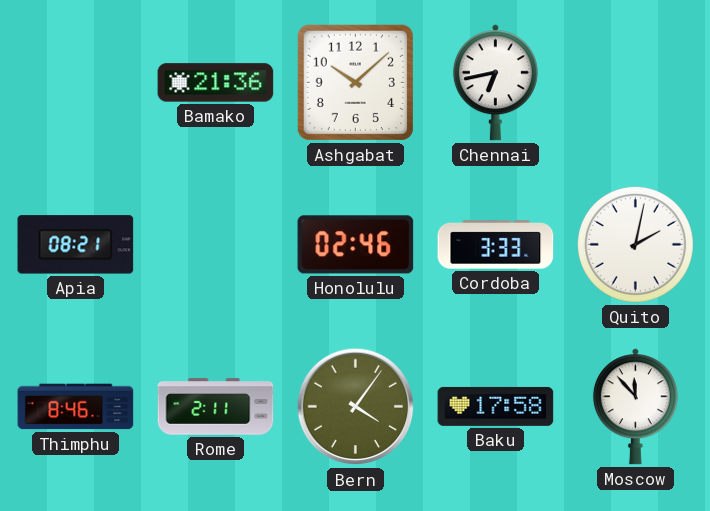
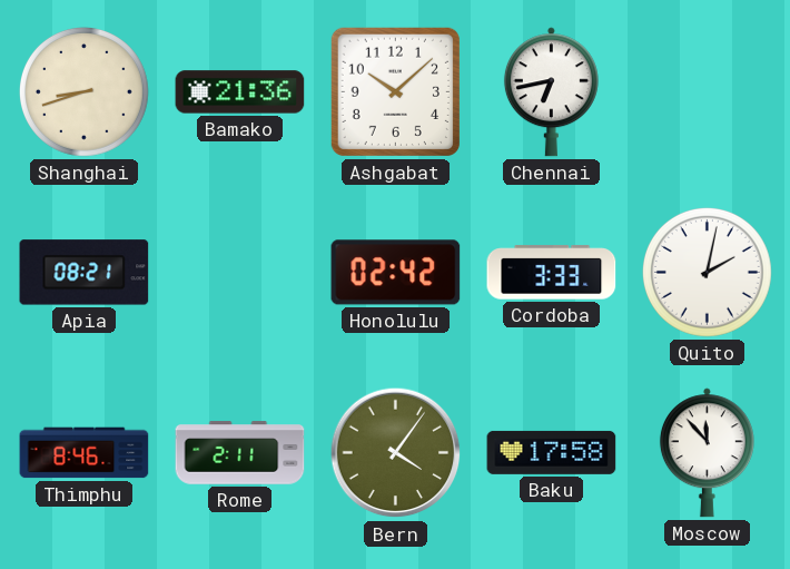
Shanghai: none -> 8:42 (83, 91)
Honolulu: 02:46 -> 02:42 (396, 273)
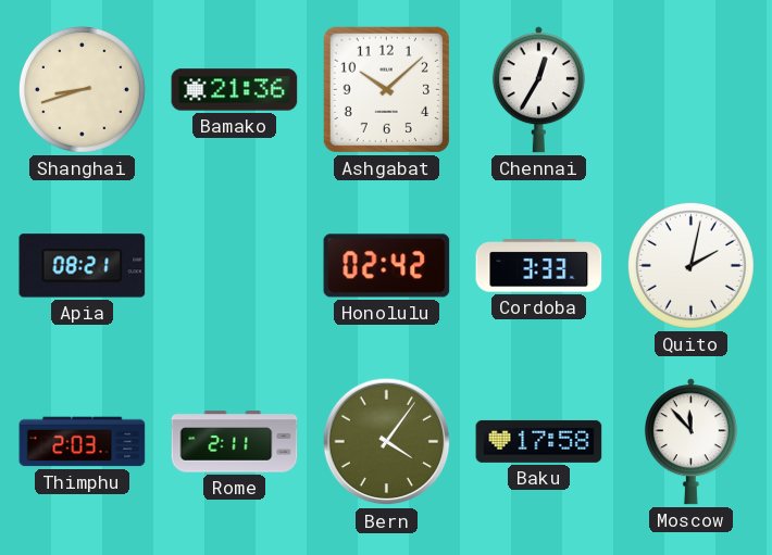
Chennai: 6:43 -> 12:35 (538, 90)
Thimphu: 8:46 -> 2:03 (83, 442)
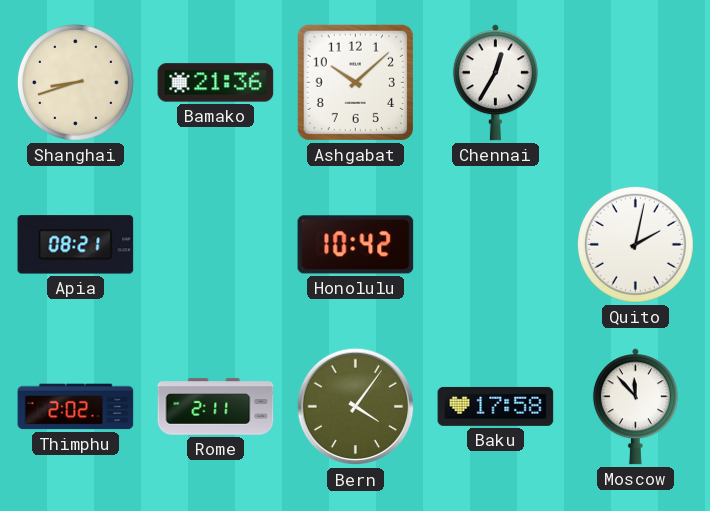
Honolulu: 02:42 -> 10:42 (356, 245)
Cordoba: 3:33 -> none (539, 266)
Thimphu: 2:03 -> 2:02 (76, 407)
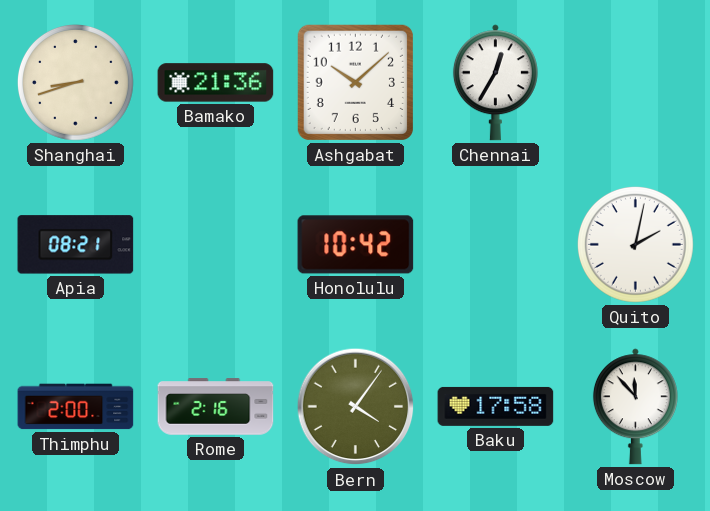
Thimphu: 2:02 -> 2:00 (76, 407)
Rome: 2:11 -> 2:16 (216, 407)
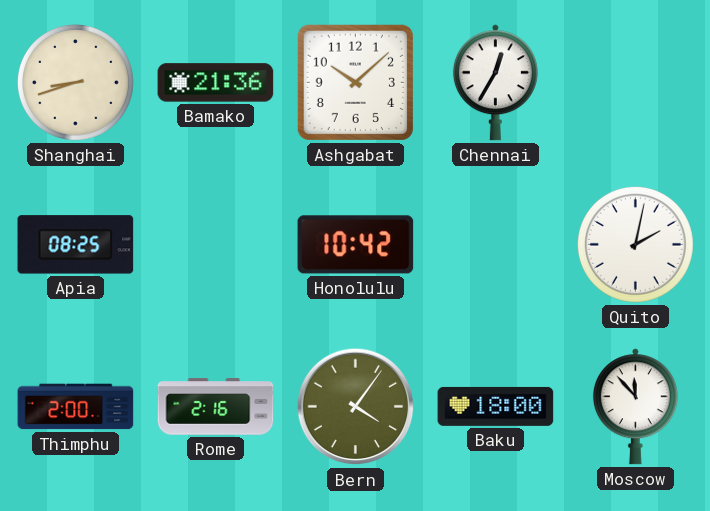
Apia: 08:21 -> 08:25 (76, 245)
Baku: 17:58 -> 18:00 (496, 406)
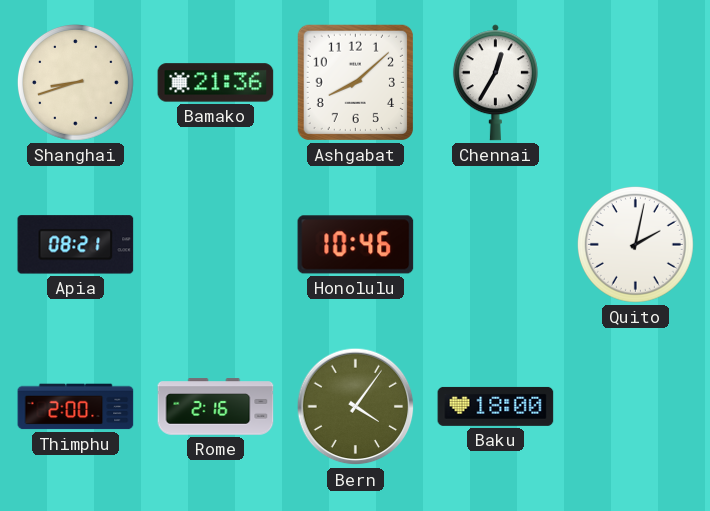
Ashgabat: 10:08 -> 8:08 (355, 82)
Apia: 08:25 -> 08:21 (76, 245)
Honolulu: 10:42 -> 10:46 (356, 245)
Moscow: 11:53 -> none (635, 407)
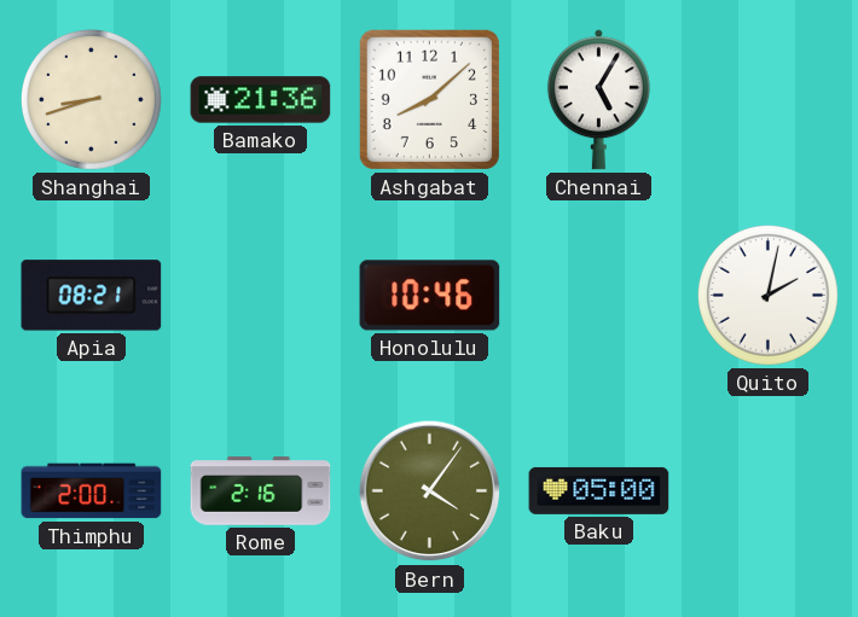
Chennai: 12:35 -> 5:05 (598, 100)
Baku: 18:00 -> 05:00 (599, 490)
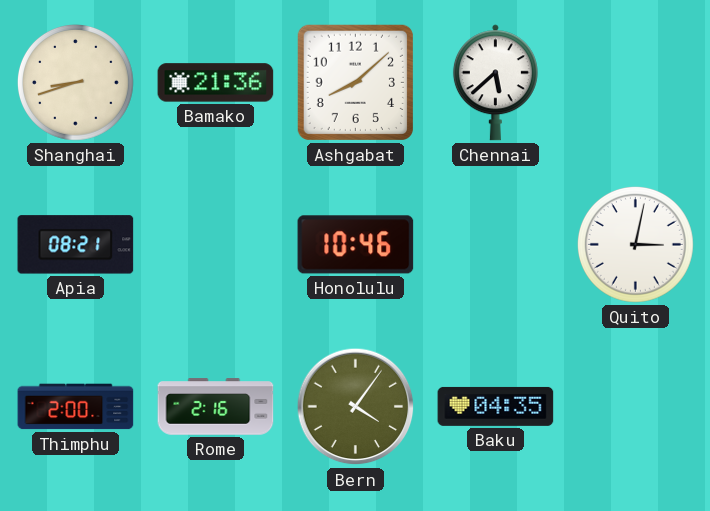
Chennai: 5:05 -> 5:38 (495, 83)
Quito: 2:02 -> 3:02 (635, 244)
Baku: 05:00 -> 04:35 (496, 406)
